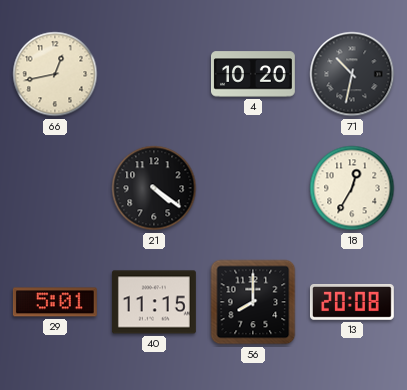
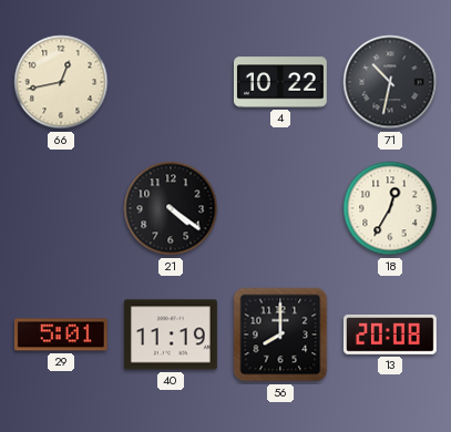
4: 10:20 -> 10:22 (281, 82)
40: 11:15 -> 11:19 (171, 335)
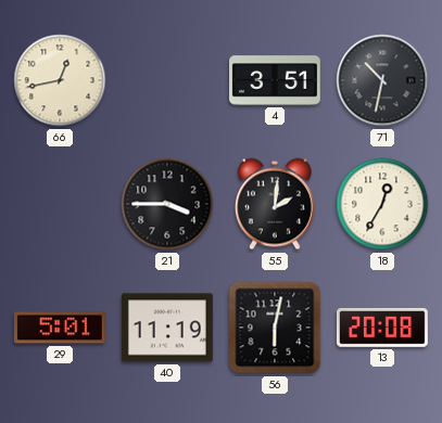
4: 10:22 -> 3:51 (276, 80)
21: 4:21 -> 3:45 (167, 204)
55: none -> 2:01 (275, 204)
56: 8:00 -> 6:02 (275, 328)
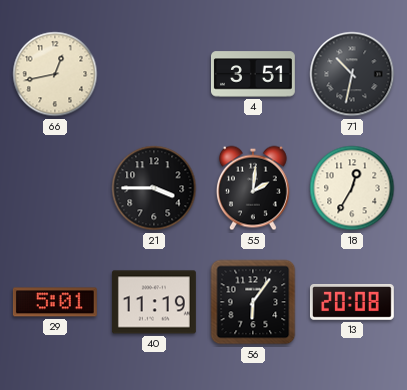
56: 6:02 -> 6:06 (253, 302)
